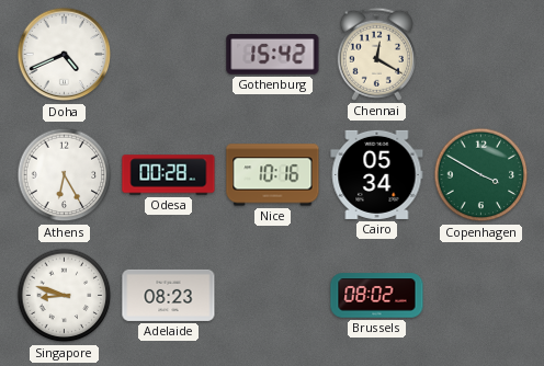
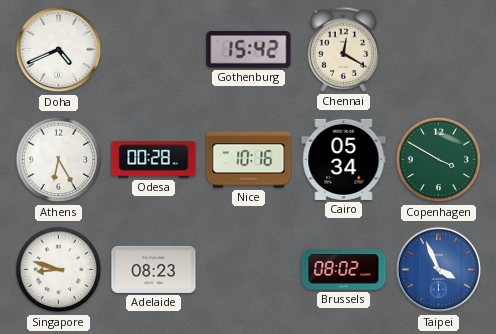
Taipei: none -> 3:56 (439, 270)
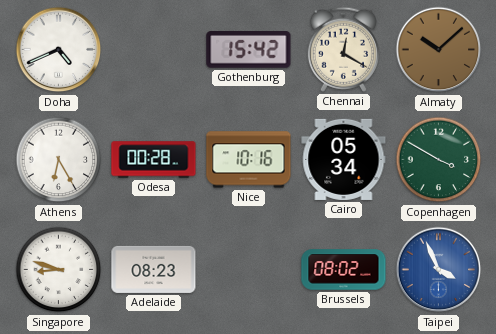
Almaty: none -> 10:08 (439, 50)
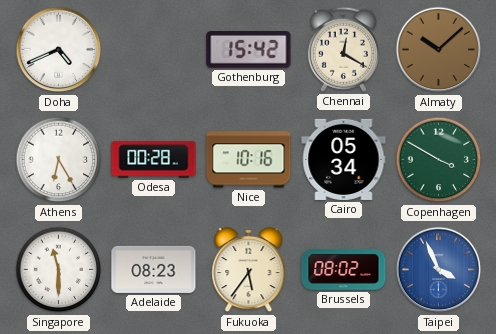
Singapore: 8:48 -> 11:30 (59, 270)
Fukuoka: none -> 5:36 (249, 270)
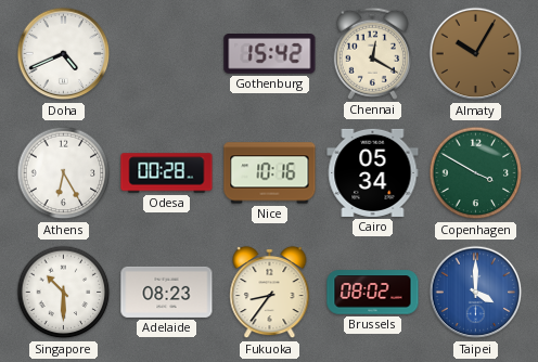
Almaty: 10:08 -> 10:05 (476, 54)
Singapore: 11:30 -> 10:30 (64, 293)
Fukuoka: 5:36 -> 8:36 (270, 293)
Taipei: 3:56 -> 4:00 (476, 293)
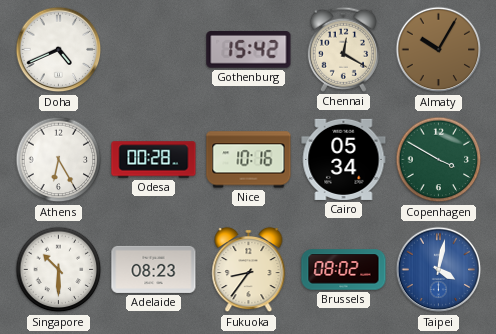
Taipei: 4:00 -> 4:02 (439, 270)
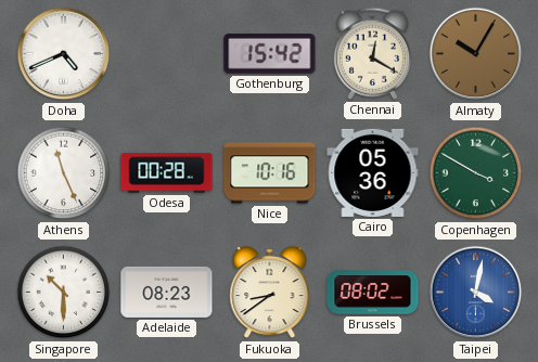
Athens: 6:25 -> 11:26 (64, 173)
Cairo: 05:34 -> 05:36 (373, 172)
Fukuoka: 8:36 -> 8:39 (270, 293)
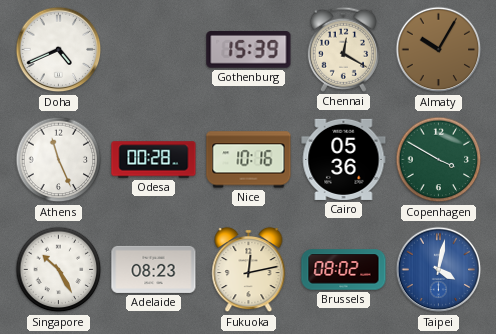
Gothenburg: 15:42 -> 15:39 (249, 50)
Singapore: 10:30 -> 10:25 (59, 270)
Fukuoka: 8:39 -> 12:13 (249, 270)
